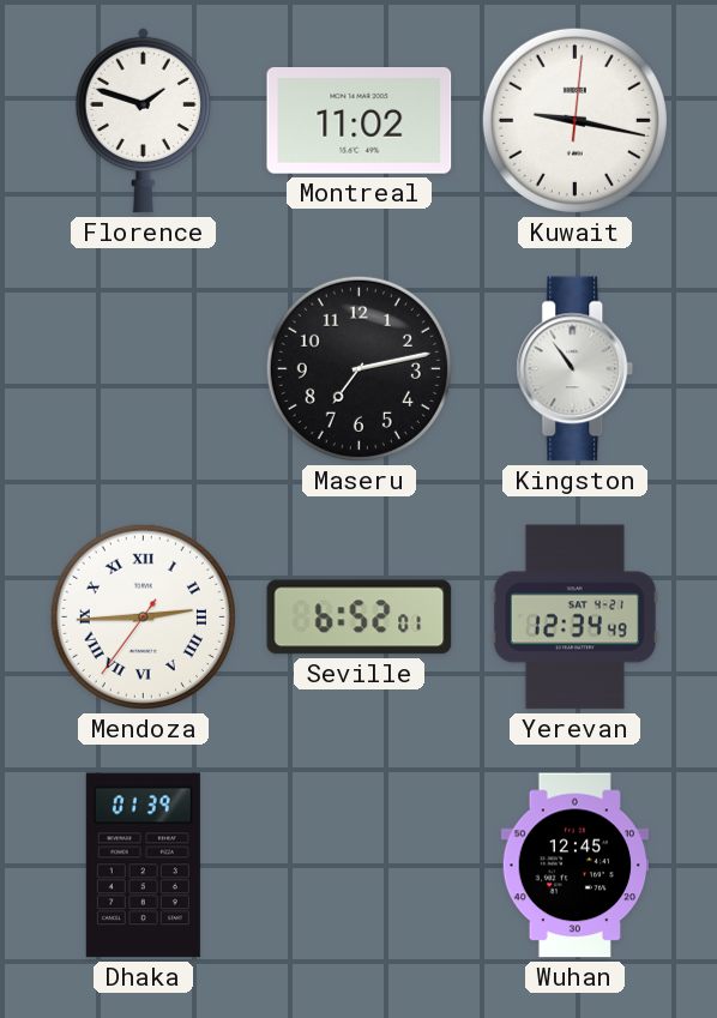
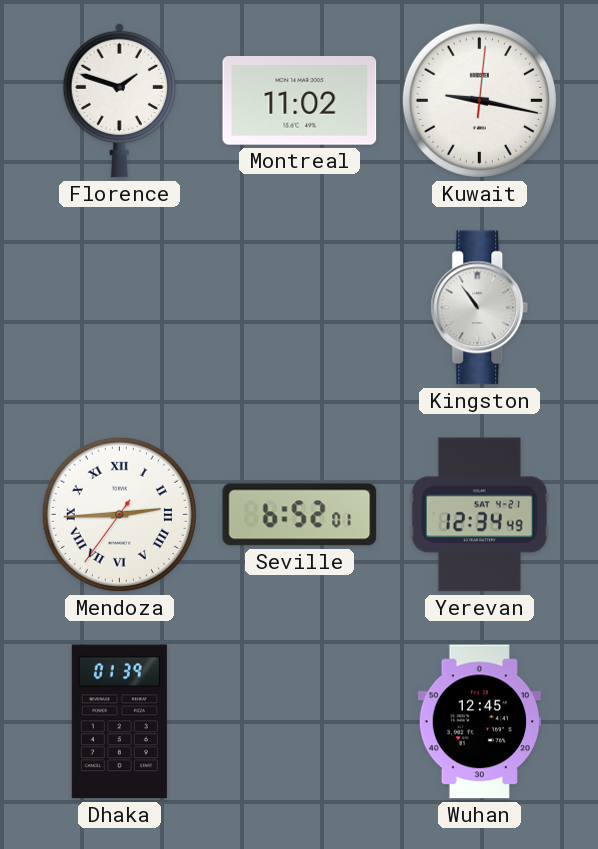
Maseru: 7:13 -> none (358, 368)
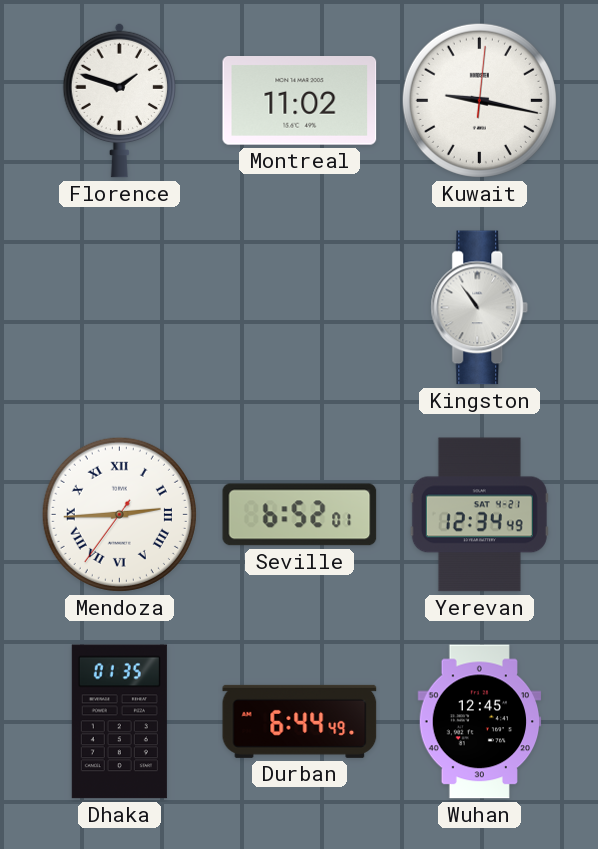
Dhaka: 01:39 -> 01:35 (119, 722)
Durban: none -> 6:44 (300, 721)
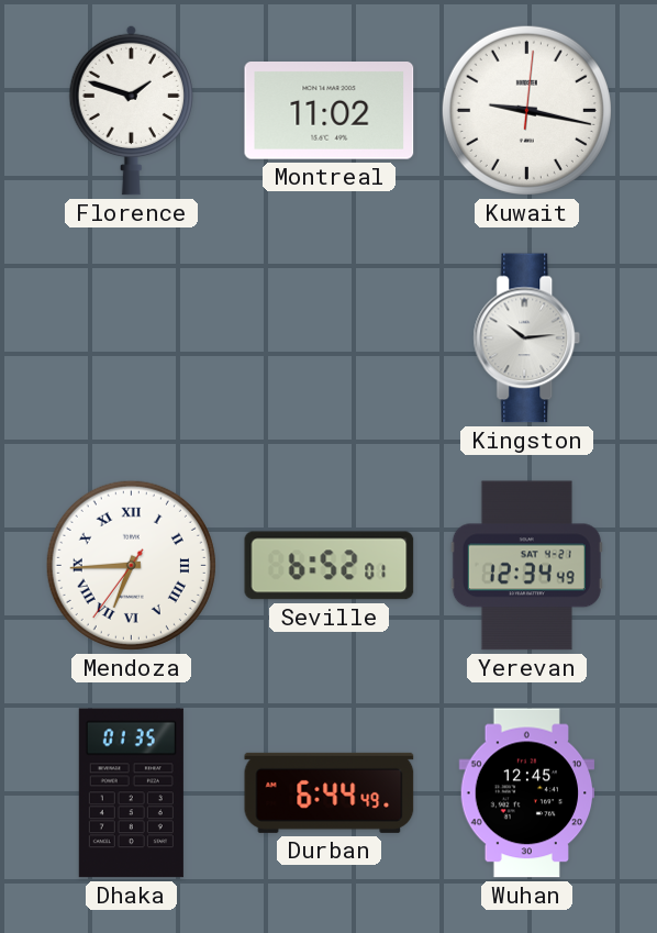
Kingston: 10:54 -> 10:14 (527, 338)
Mendoza: 2:44 -> 6:44 (131, 565)
